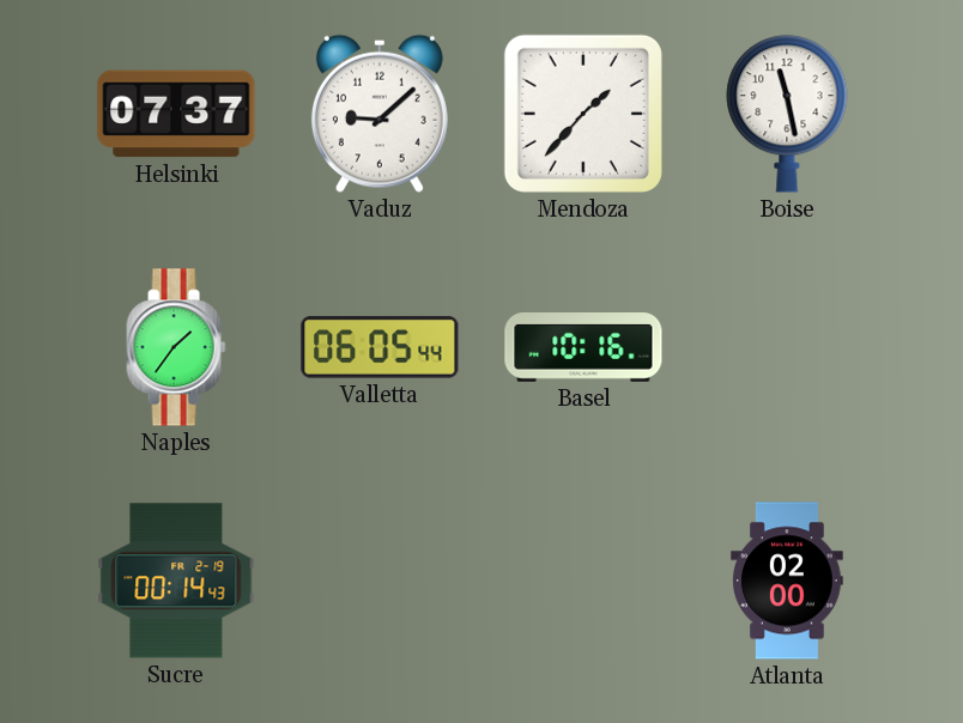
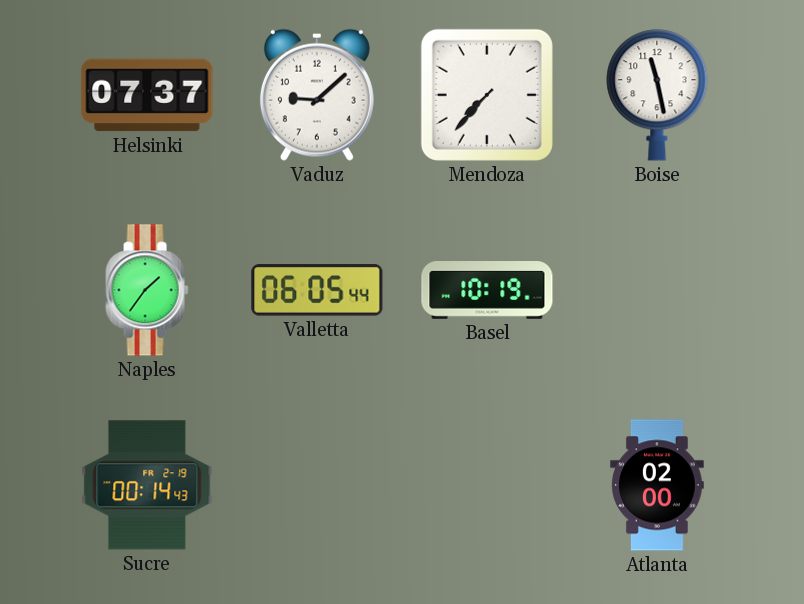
Mendoza: 1:37 -> 7:37 (487, 95)
Basel: 10:16 -> 10:19 (487, 291)
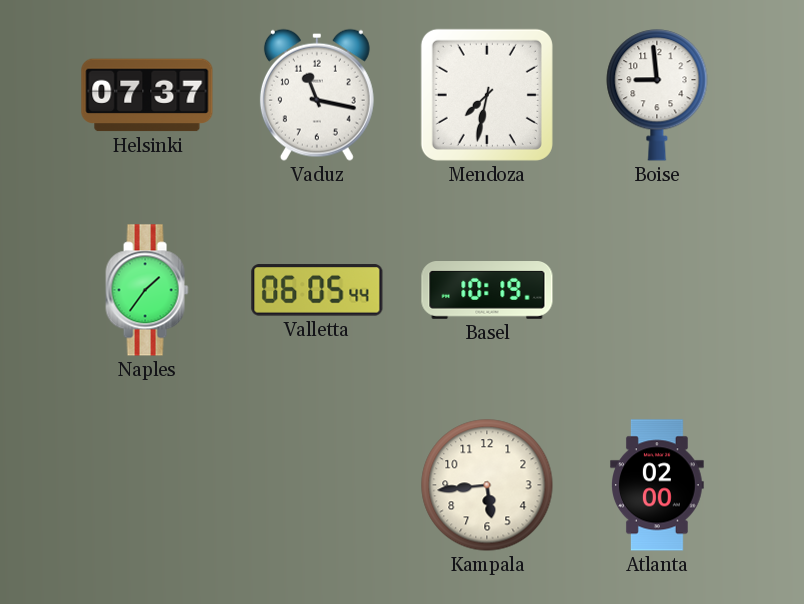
Vaduz: 9:08 -> 11:17 (317, 95)
Mendoza: 7:37 -> 7:32 (487, 95)
Boise: 11:28 -> 8:59 (657, 95)
Sucre: 00:14 -> none (147, 485)
Kampala: none -> 5:44 (487, 485)
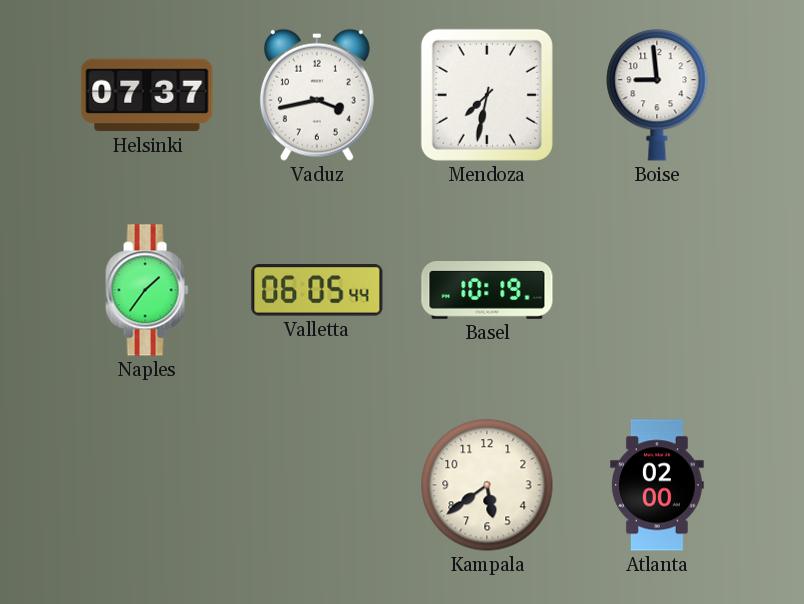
Vaduz: 11:17 -> 3:43 (317, 95)
Kampala: 5:44 -> 5:39 (487, 485)
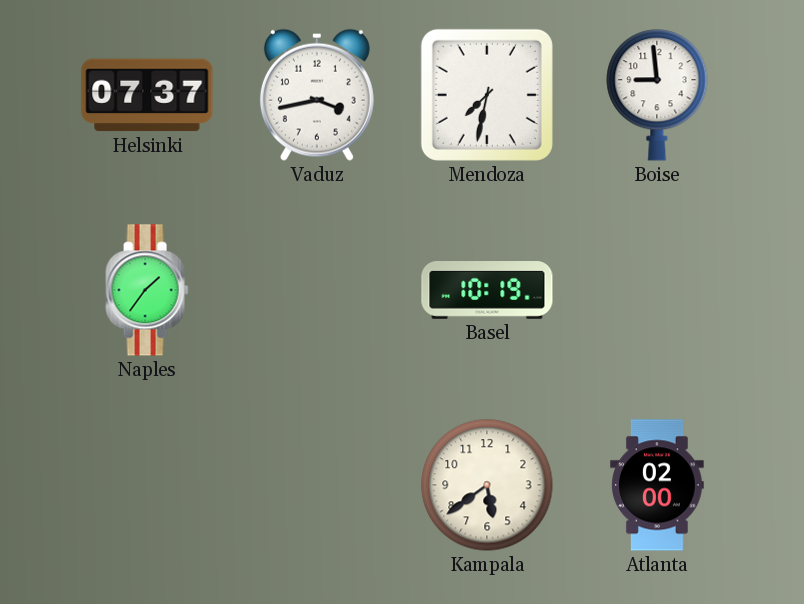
Valletta: 06:05 -> none (317, 290)
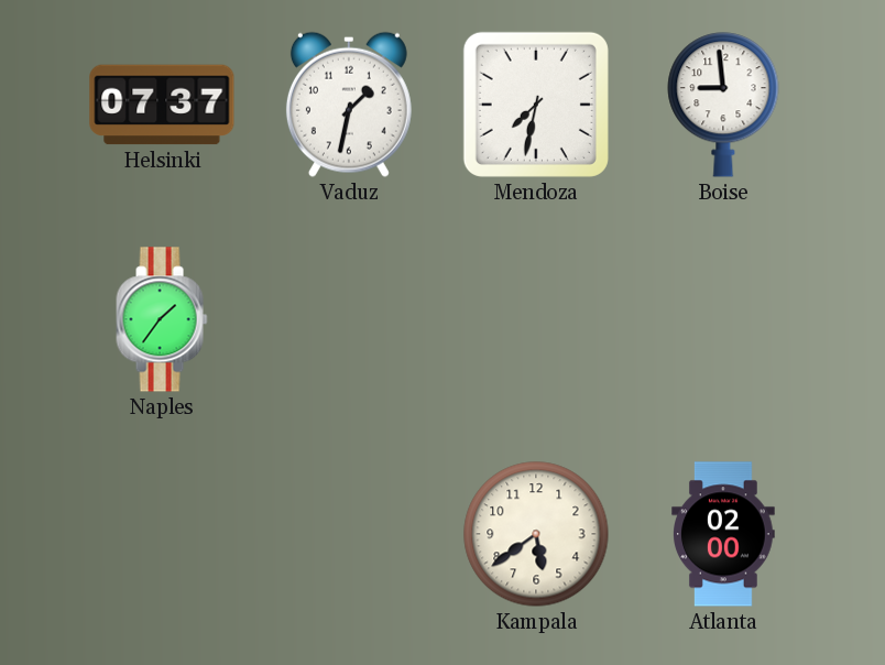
Vaduz: 3:43 -> 1:32 (349, 105)
Basel: 10:19 -> none (487, 291)
